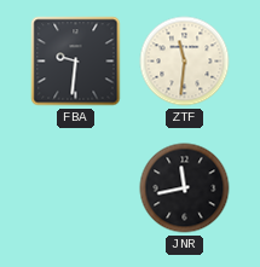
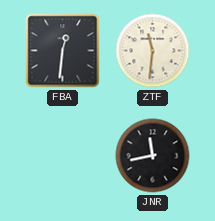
FBA: 9:31 -> 12:31 (63, 51)
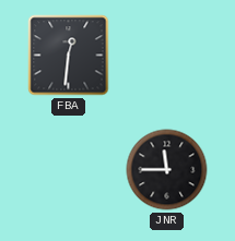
ZTF: 11:31 -> none (153, 51)
JNR: 11:43 -> 11:45 (167, 170)
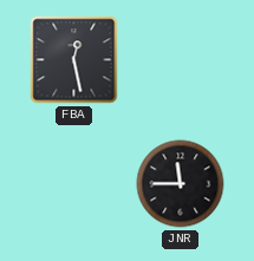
FBA: 12:31 -> 12:28 (74, 60)
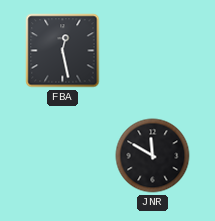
JNR: 11:45 -> 11:50 (153, 156)
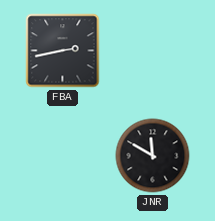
FBA: 12:28 -> 2:43 (63, 51)
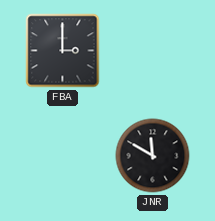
FBA: 2:43 -> 3:00 (63, 51)
